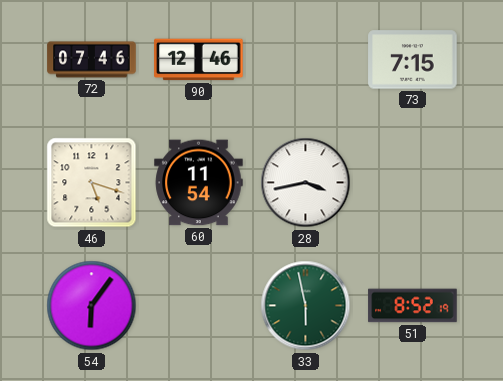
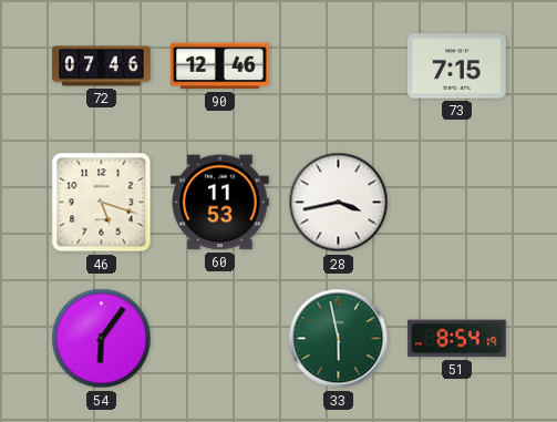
60: 11:54 -> 11:53 (220, 203)
51: 8:52 -> 8:54 (457, 339)
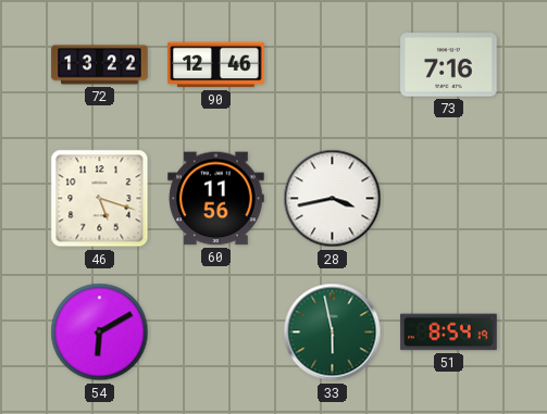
72: 07:46 -> 13:22 (100, 65)
73: 7:15 -> 7:16 (449, 65)
60: 11:53 -> 11:56 (216, 199)
54: 6:06 -> 6:10 (100, 333)
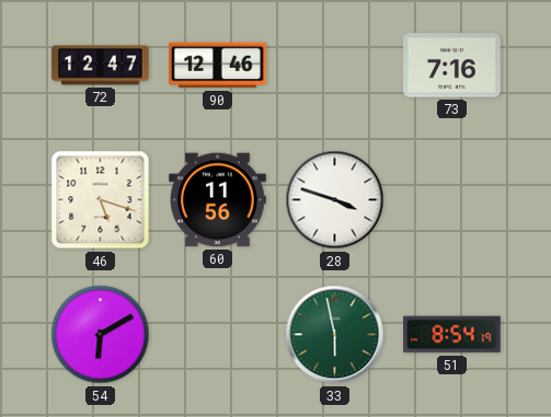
72: 13:22 -> 12:47 (101, 66)
28: 3:43 -> 3:48 (335, 200)
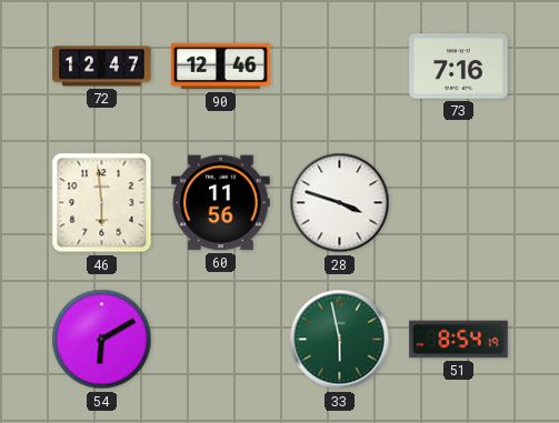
46: 5:18 -> 5:59 (102, 203)
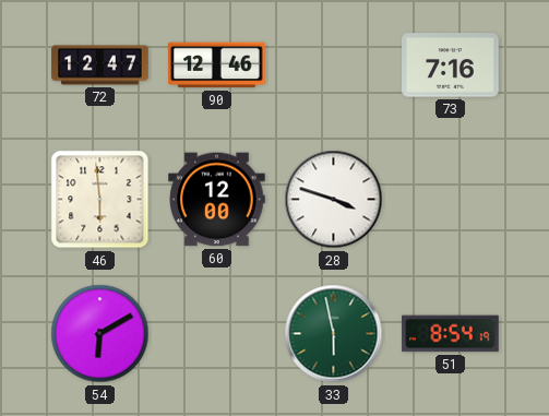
60: 11:56 -> 12:00 (217, 200)
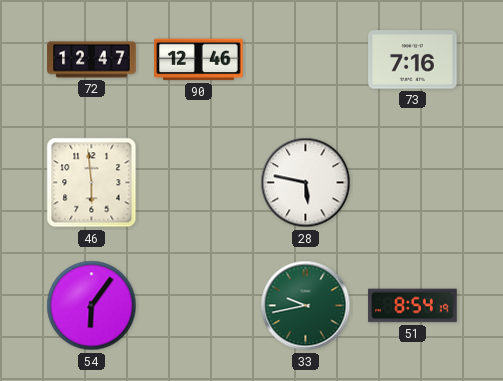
60: 12:00 -> none (217, 200)
28: 3:48 -> 5:47 (306, 183)
54: 6:10 -> 6:06 (92, 306)
33: 5:58 -> 9:43 (306, 306)
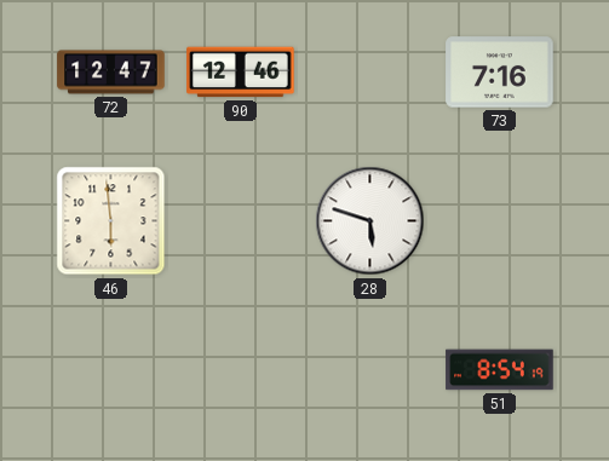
28: 5:47 -> 5:48 (370, 221)
54: 6:06 -> none (92, 306)
33: 9:43 -> none (306, 306)
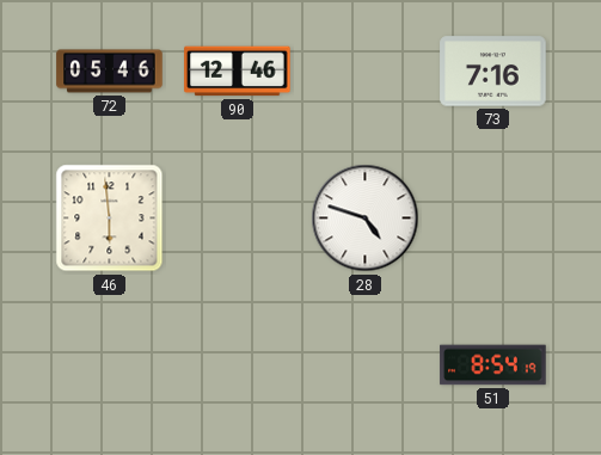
72: 12:47 -> 05:46 (110, 72)
28: 5:48 -> 4:48 (366, 219)
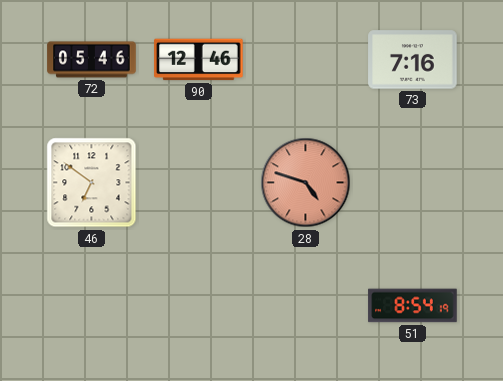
46: 5:59 -> 6:51 (92, 183)
28 dial: white -> salmon (306, 183)
